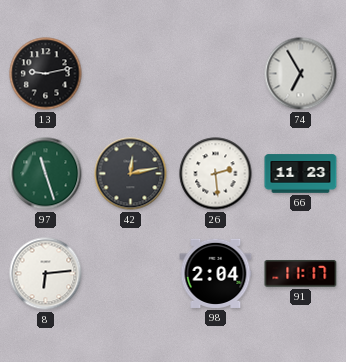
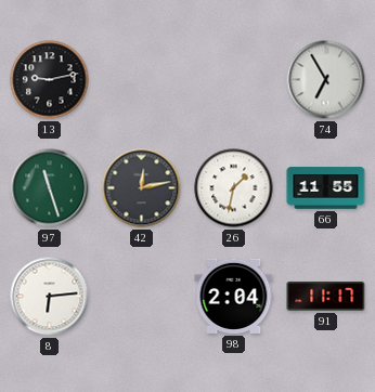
26: 2:29 -> 1:32 (234, 188)
66: 11:23 -> 11:55 (326, 188)
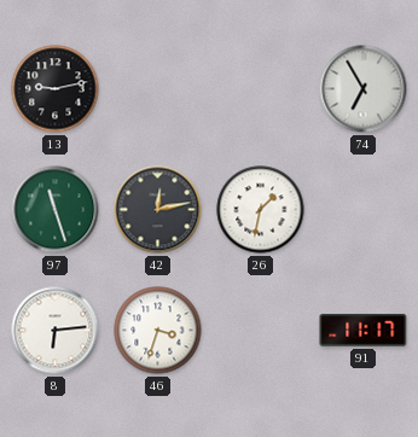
66: 11:55 -> none (326, 188)
46: none -> 3:33 (158, 331)
98: 2:04 -> none (234, 296)
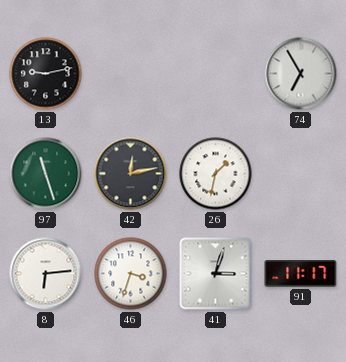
41: none -> 3:03 (216, 274)
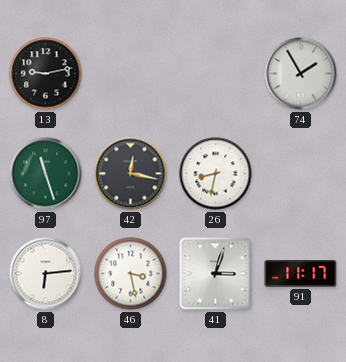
74: 6:55 -> 1:55 (301, 74)
42: 12:13 -> 12:17 (131, 174)
26: 1:32 -> 8:32 (216, 174)
46: 3:33 -> 3:28 (131, 274)
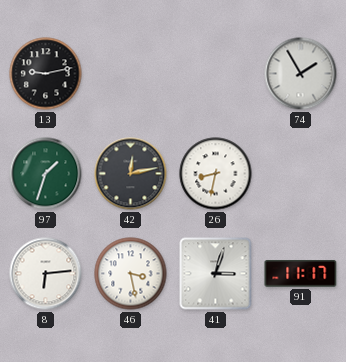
97: 11:27 -> 1:33 (46, 174)
42: 12:17 -> 12:13 (131, 174)
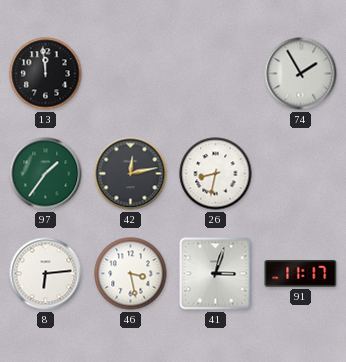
13: 9:13 -> 11:59 (46, 74)
97: 1:33 -> 1:36 (46, 174)
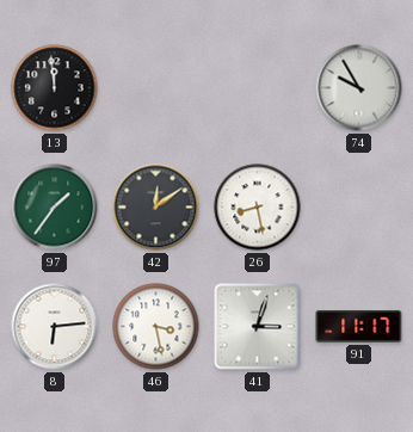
74: 1:55 -> 9:55 (359, 88)
42: 12:13 -> 12:09 (156, 208)
26: 8:32 -> 8:28 (258, 208)
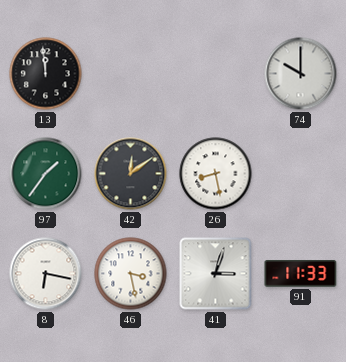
74: 9:55 -> 10:00 (301, 74)
8: 6:14 -> 6:17 (46, 274)
91: 11:17 -> 11:33 (301, 274)
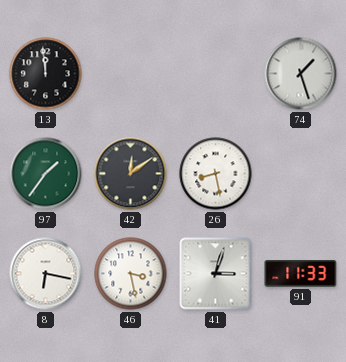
74: 10:00 -> 1:27 (301, 74)
